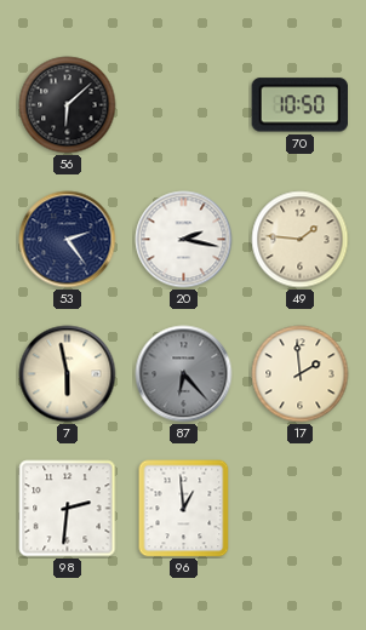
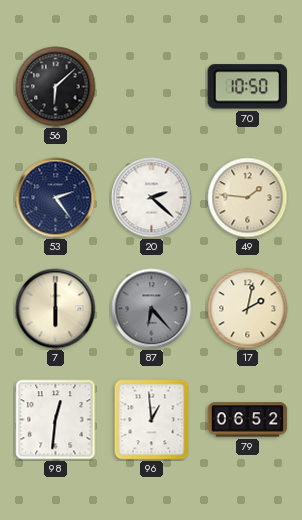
20: 2:17 -> 2:22 (152, 198)
7: 5:58 -> 6:00 (56, 309)
17: 1:59 -> 2:02 (248, 309)
98: 2:31 -> 12:31 (56, 420)
79: none -> 06:52 (248, 420)
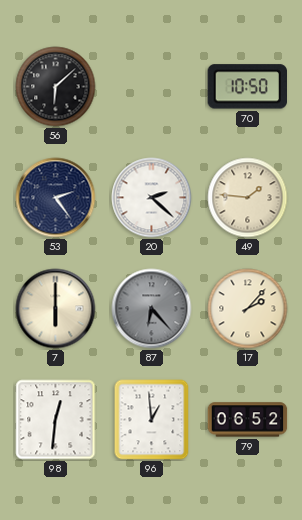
17: 2:02 -> 2:07 (248, 309)
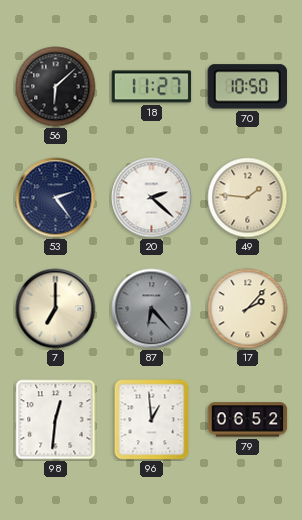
18: none -> 11:27 (152, 87)
7: 6:00 -> 7:00 (56, 309)
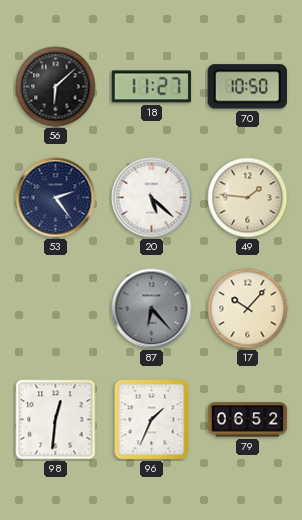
20: 2:22 -> 5:22 (152, 198)
7: 7:00 -> none (56, 309)
17: 2:07 -> 10:07 (248, 309)
96: 12:59 -> 1:34 (152, 420)
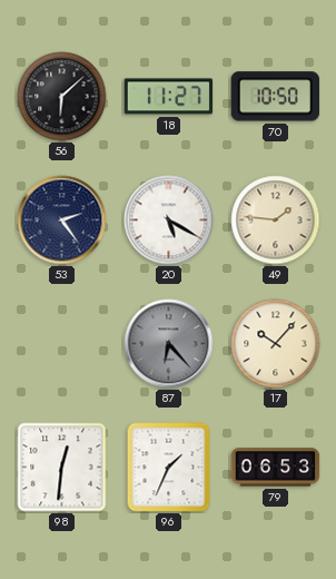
20: 5:22 -> 5:20 (169, 220)
79: 06:52 -> 06:53 (276, 468)
